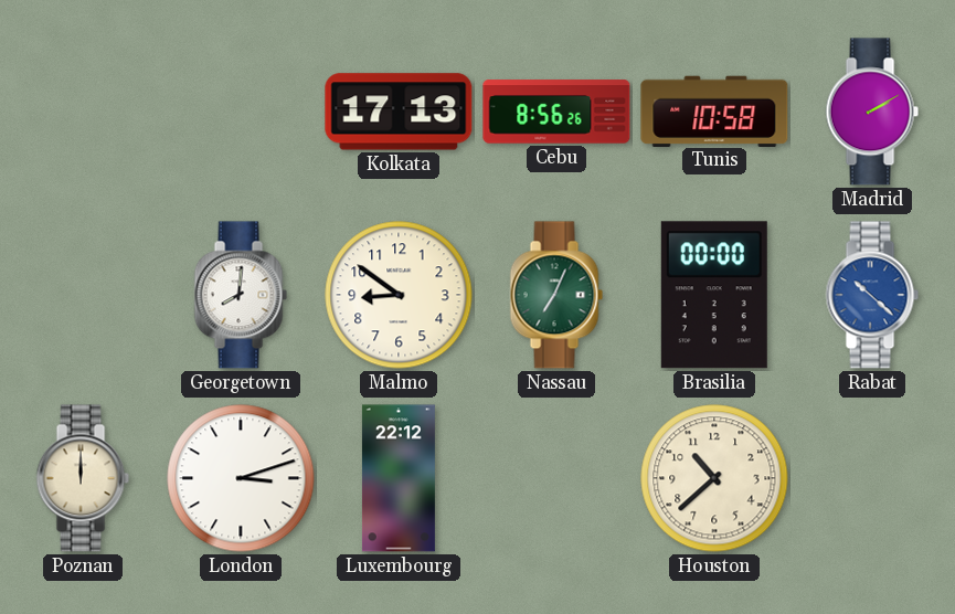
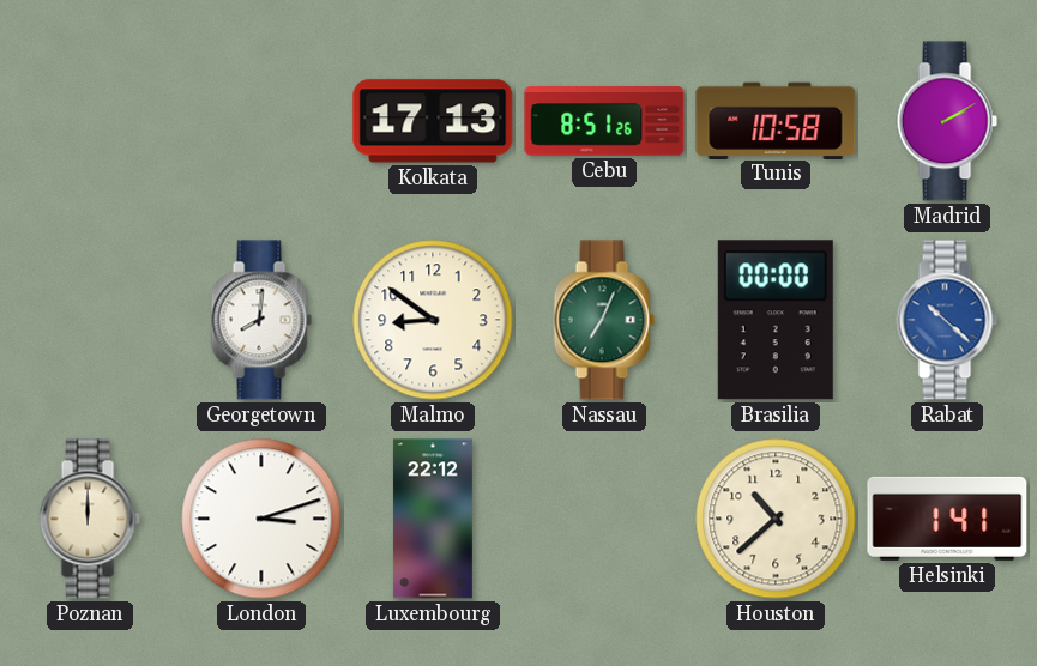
Cebu: 8:56 -> 8:51 (604, 121)
Helsinki: none -> 1:41 (947, 519)
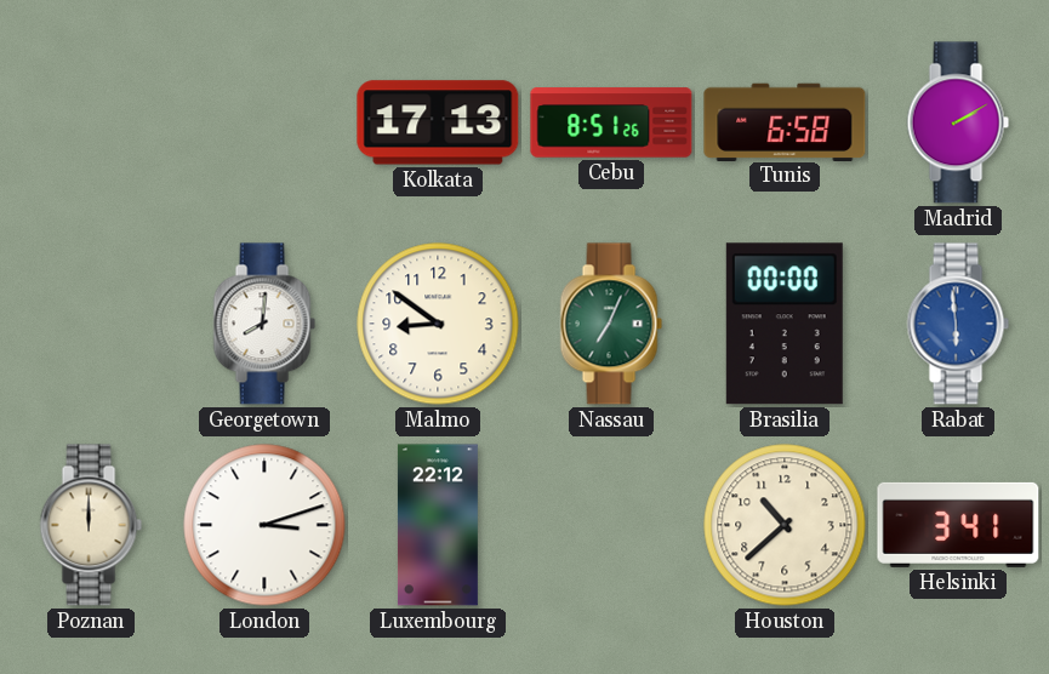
Tunis: 10:58 -> 6:58 (785, 121)
Rabat: 10:22 -> 5:59 (958, 324)
Helsinki: 1:41 -> 3:41 (958, 525)
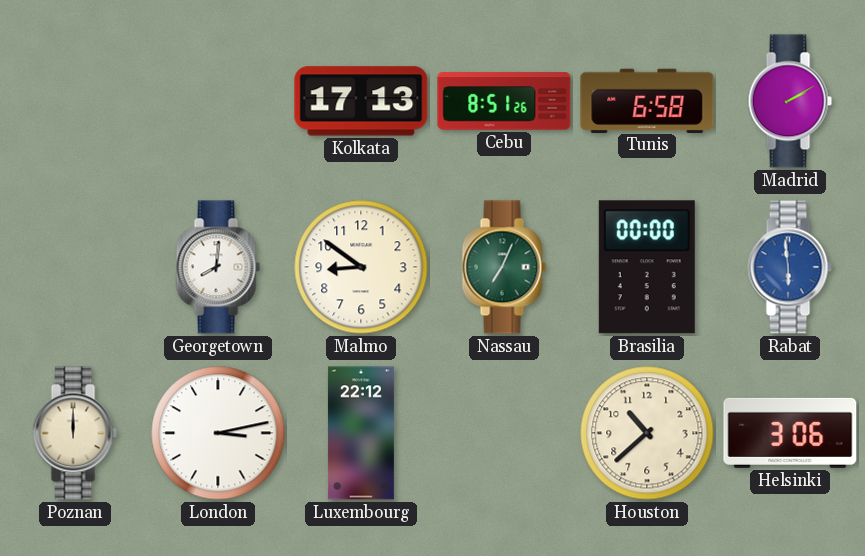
London: 3:12 -> 3:13 (218, 433)
Helsinki: 3:41 -> 3:06 (790, 433)
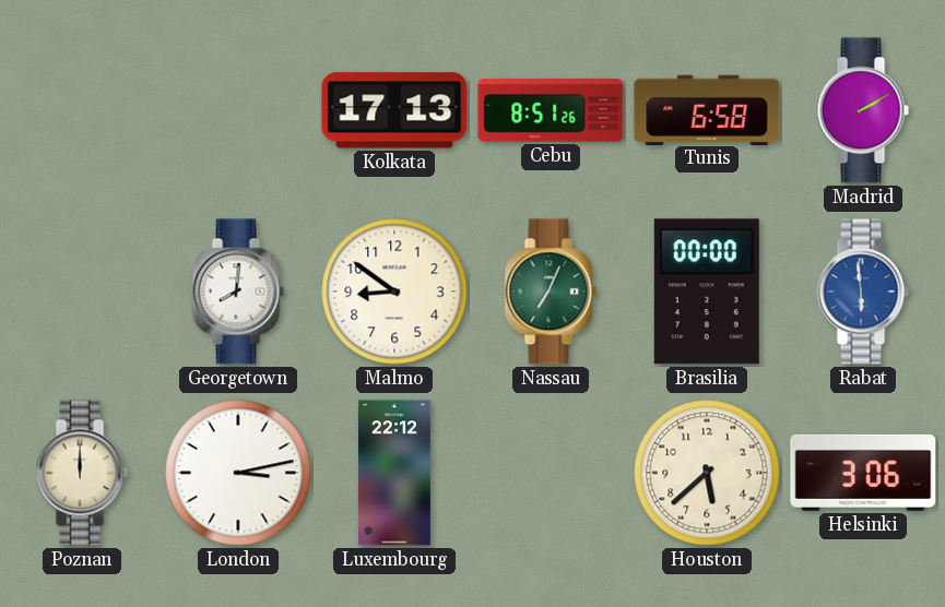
Houston: 10:38 -> 5:38 (707, 473)
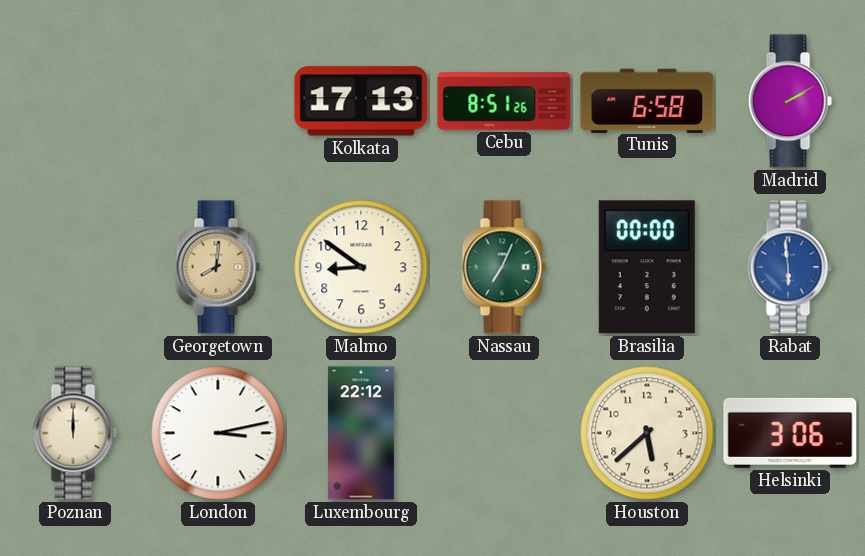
Georgetown dial: white -> champagne (218, 267)
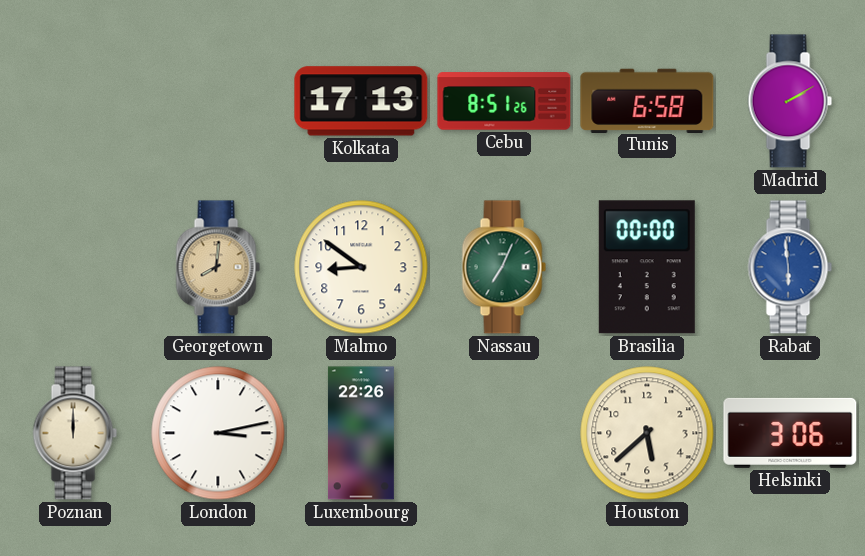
Luxembourg: 22:12 -> 22:26 (361, 433)
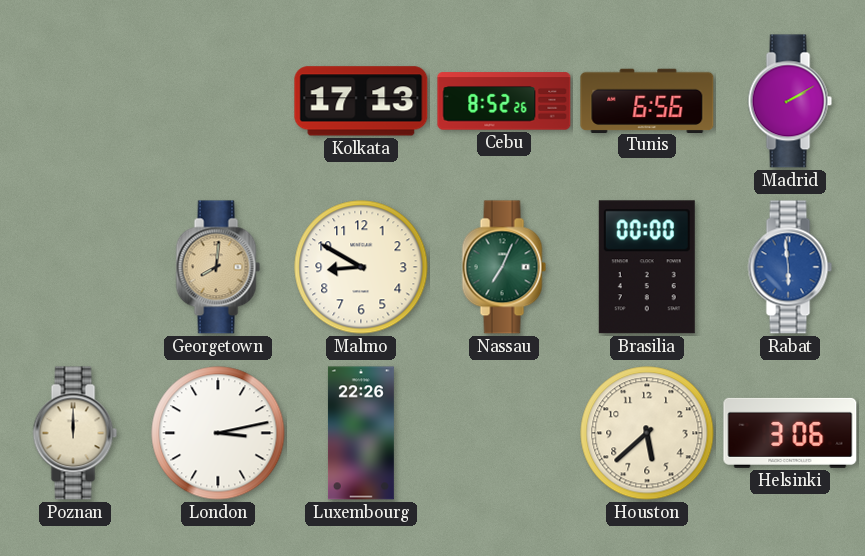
Cebu: 8:51 -> 8:52 (504, 101)
Tunis: 6:58 -> 6:56 (647, 100)
Malmo: 8:51 -> 8:50 (361, 267)
